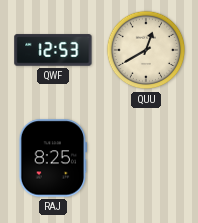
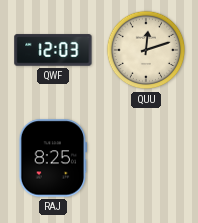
QWF: 12:53 -> 12:03 (53, 50)
QUU: 12:40 -> 12:12 (146, 50)
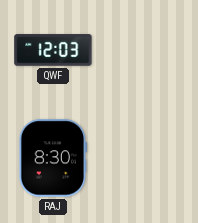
QUU: 12:12 -> none (146, 50)
RAJ: 8:25 -> 8:30 (53, 158)
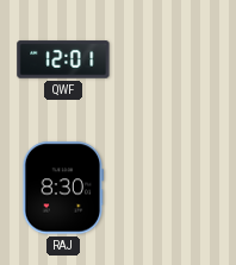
QWF: 12:03 -> 12:01 (63, 59)
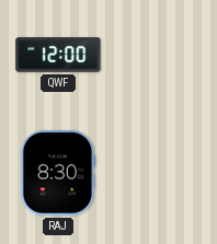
QWF: 12:01 -> 12:00 (58, 55)
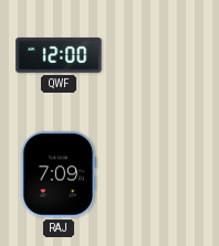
RAJ: 8:30 -> 7:09 (59, 174)
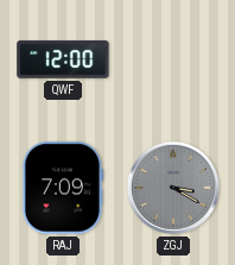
ZGJ: none -> 3:20 (173, 188)
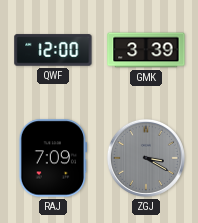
GMK: none -> 3:39 (146, 50)
